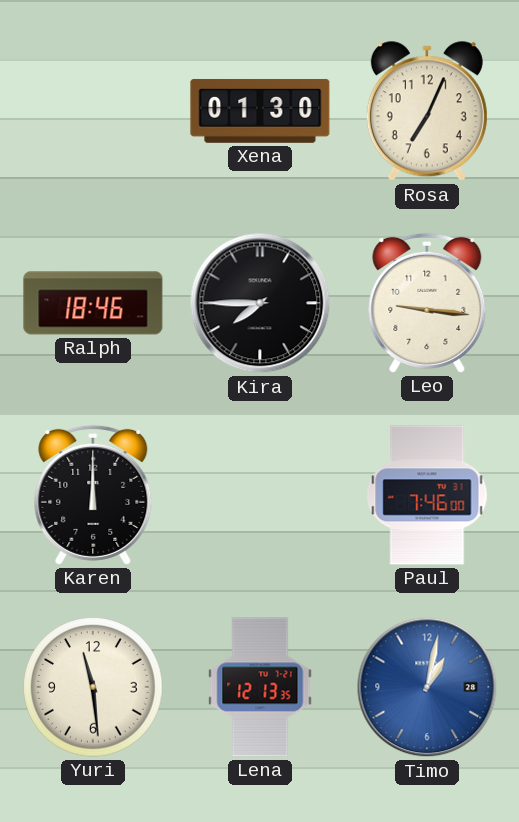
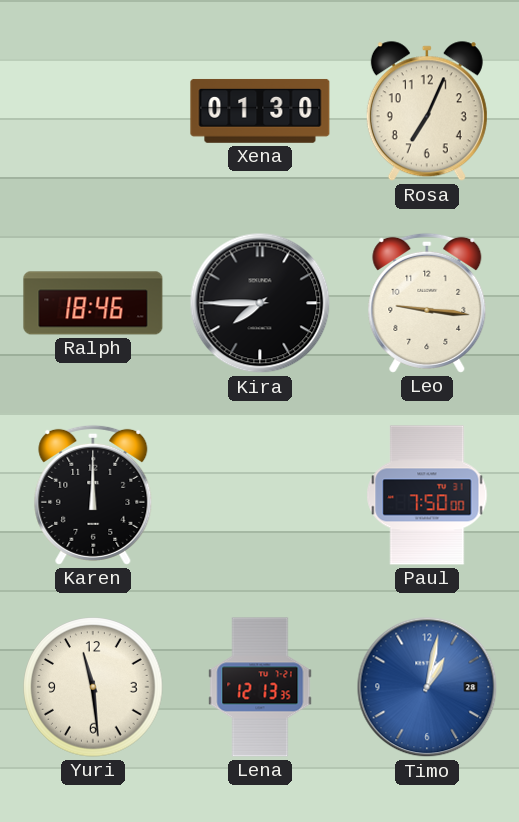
Paul: 7:46 -> 7:50 (427, 495)
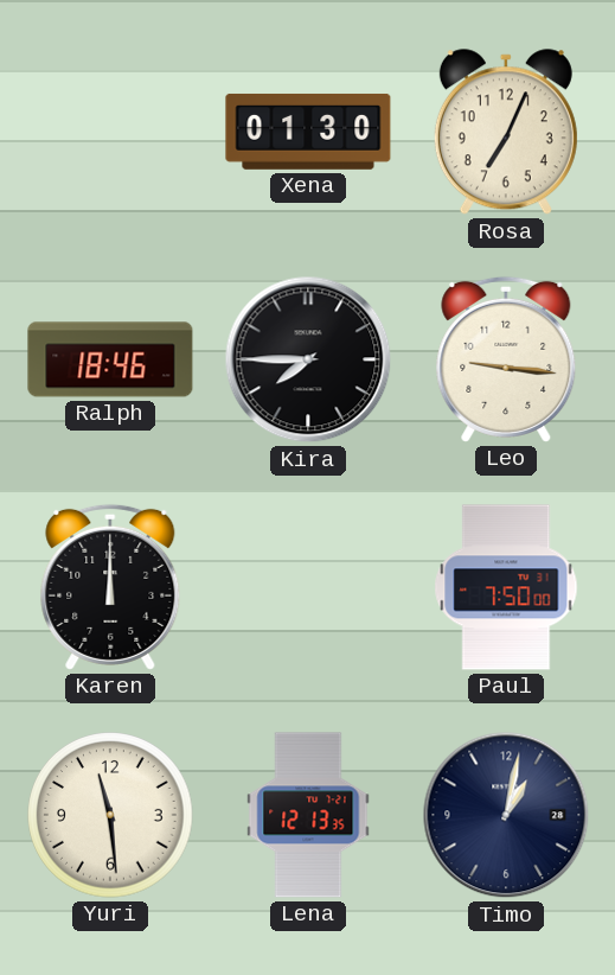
Timo dial: blue -> navy (506, 815)
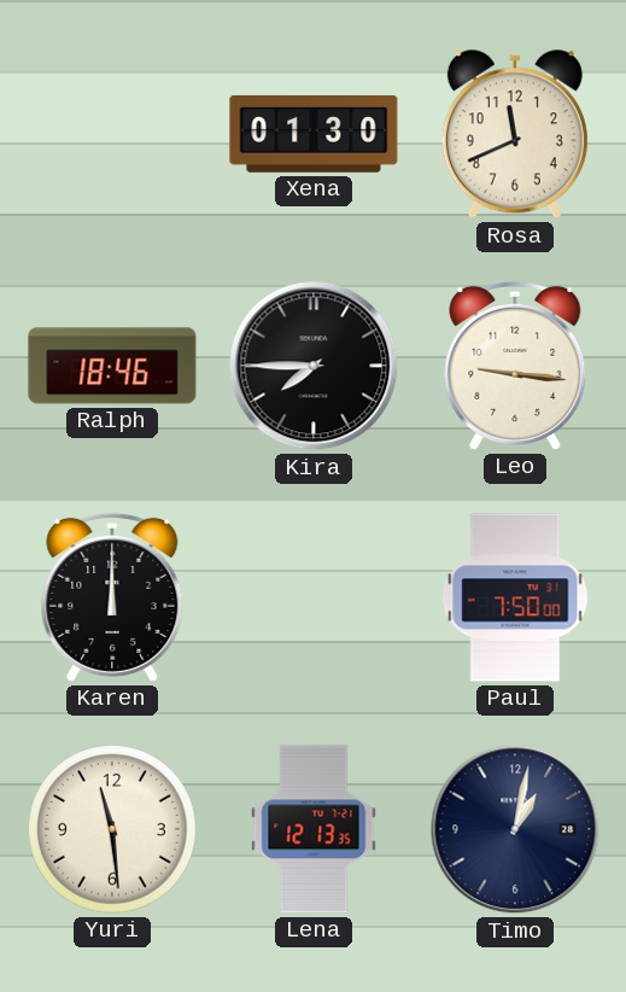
Rosa: 7:04 -> 11:41 (515, 135)
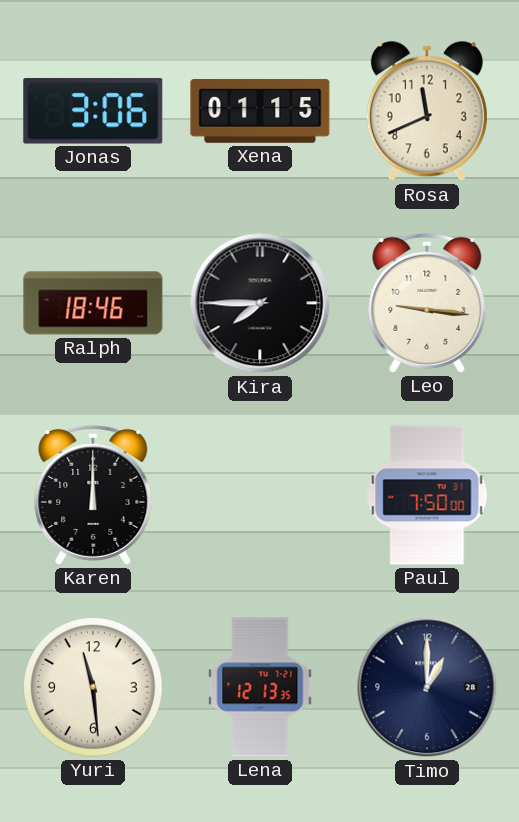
Jonas: none -> 3:06 (93, 111)
Xena: 01:30 -> 01:15 (260, 111)
Timo: 1:02 -> 1:00 (427, 687)
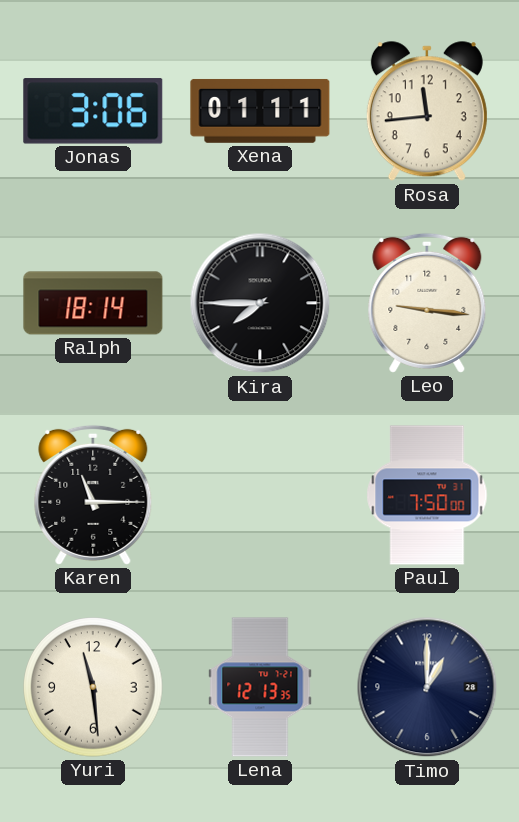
Xena: 01:15 -> 01:11 (260, 111)
Rosa: 11:41 -> 11:44 (427, 112)
Ralph: 18:46 -> 18:14 (93, 303)
Karen: 12:00 -> 11:15 (93, 495)
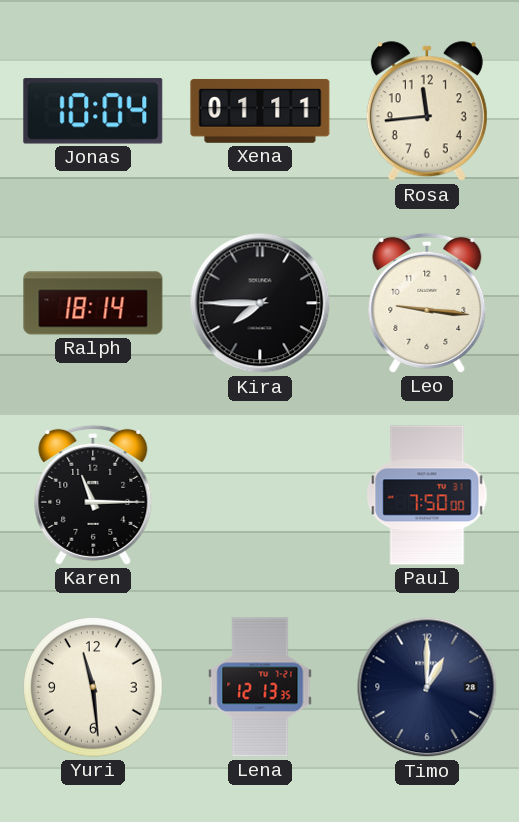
Jonas: 3:06 -> 10:04 (93, 111)
